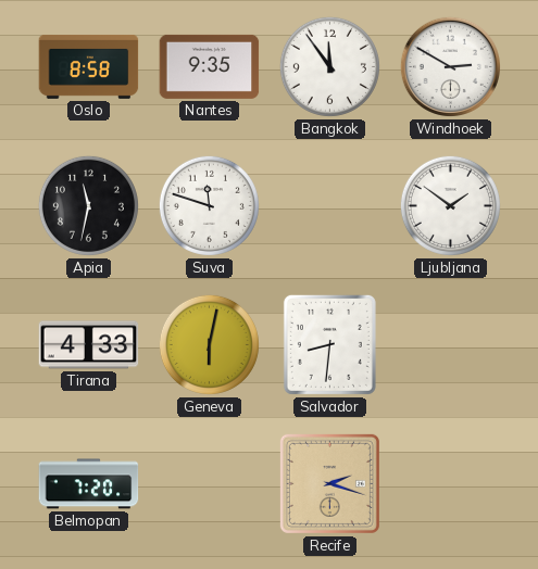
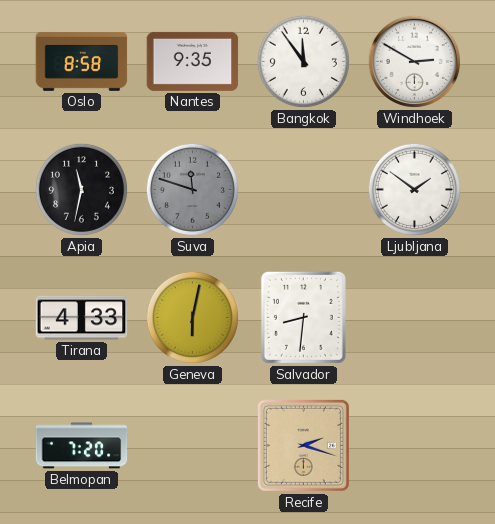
Suva dial: white -> grey (192, 189)
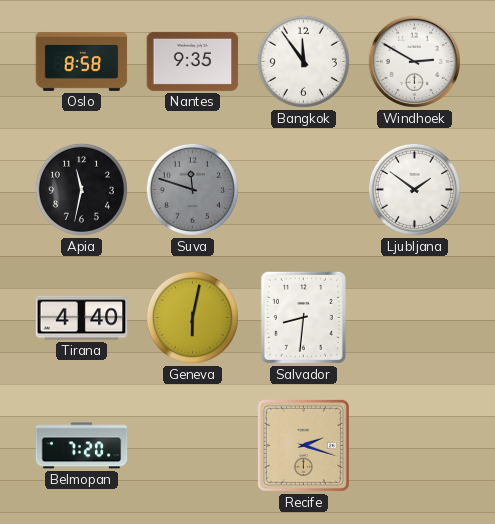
Tirana: 4:33 -> 4:40 (82, 318)
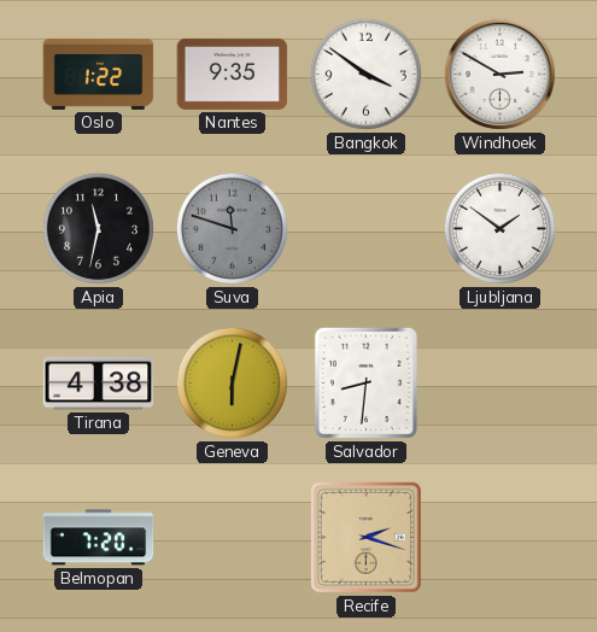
Oslo: 8:58 -> 1:22 (99, 74)
Bangkok: 11:54 -> 3:51 (365, 74)
Tirana: 4:40 -> 4:38 (99, 384)
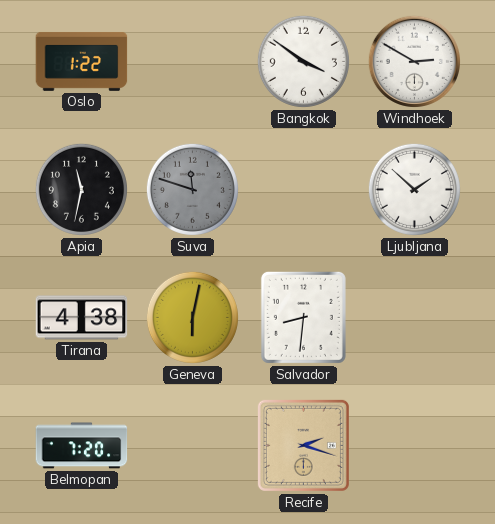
Nantes: 9:35 -> none (233, 74)
Ljubljana: 1:51 -> 1:52 (414, 189)
